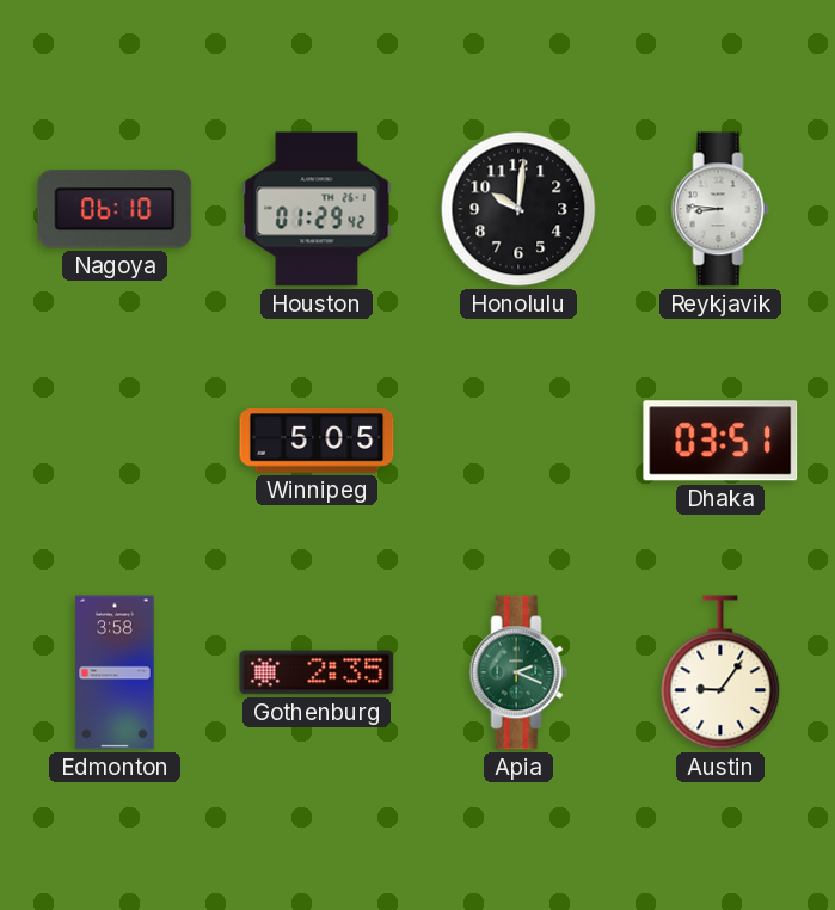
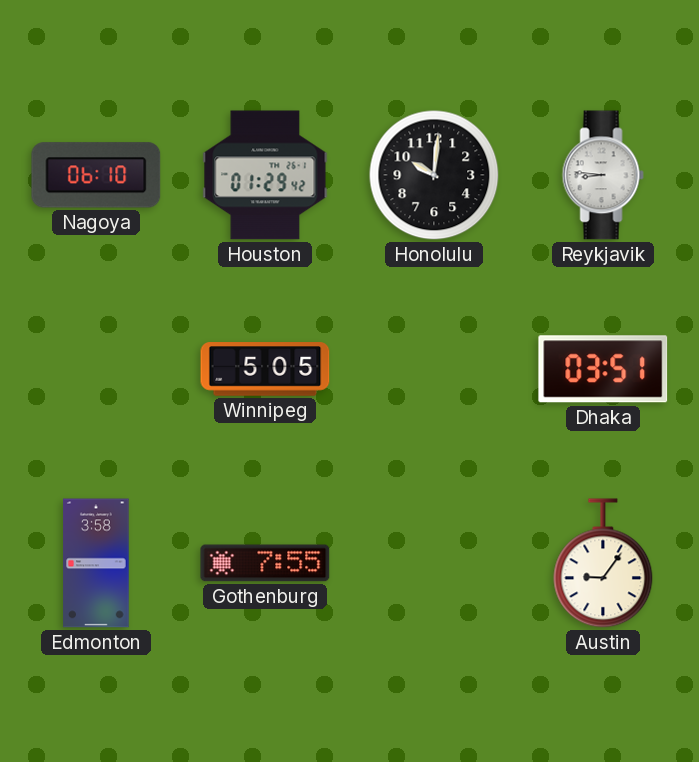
Gothenburg: 2:35 -> 7:55 (265, 563)
Apia: 2:19 -> none (518, 672)
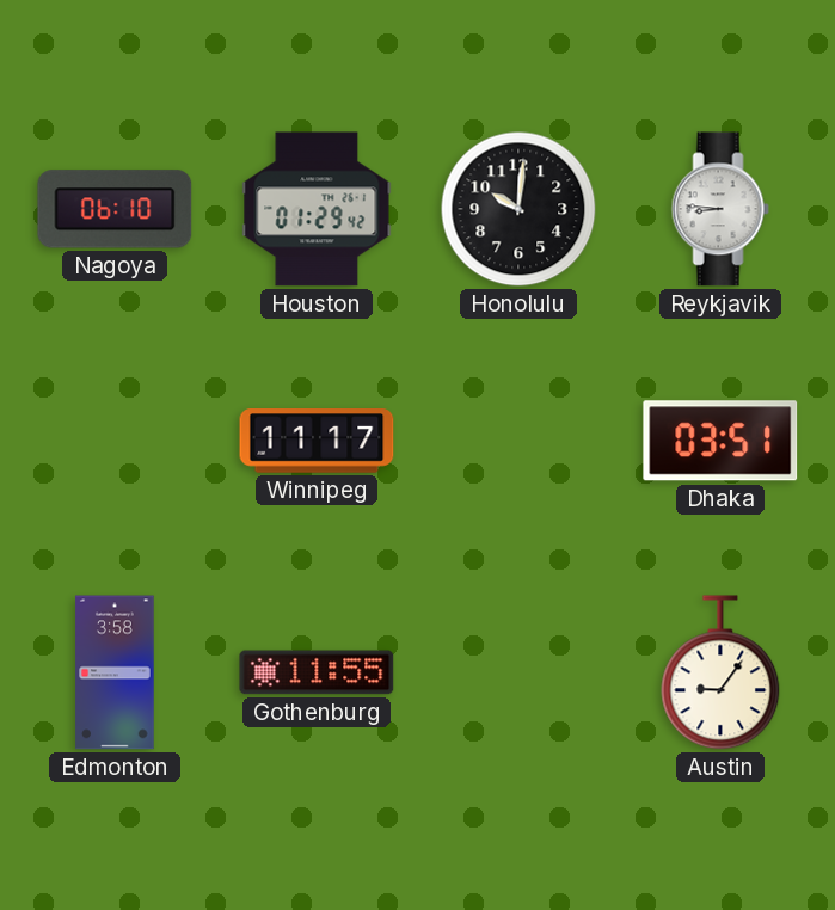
Winnipeg: 5:05 -> 11:17 (317, 441)
Gothenburg: 7:55 -> 11:55 (317, 672)
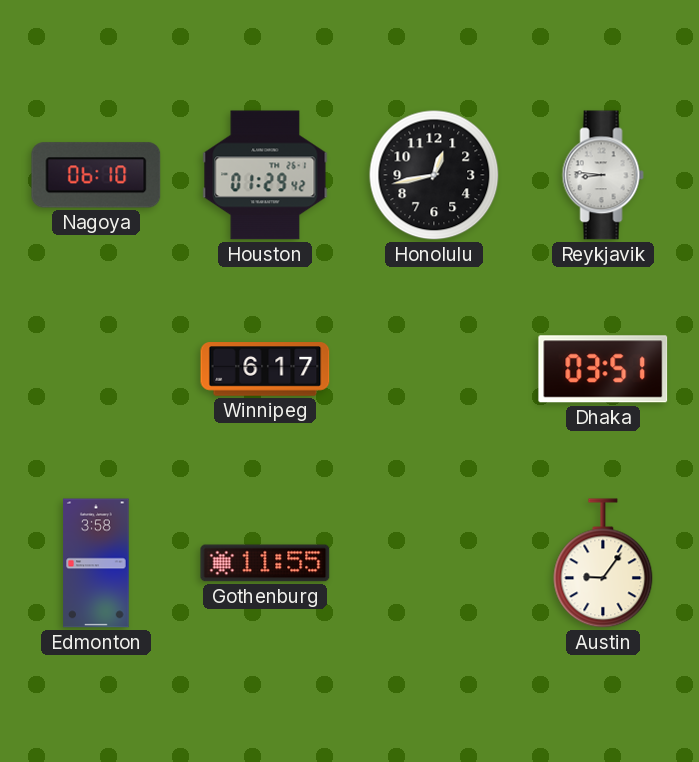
Honolulu: 10:01 -> 12:43 (434, 175)
Winnipeg: 11:17 -> 6:17 (265, 369)
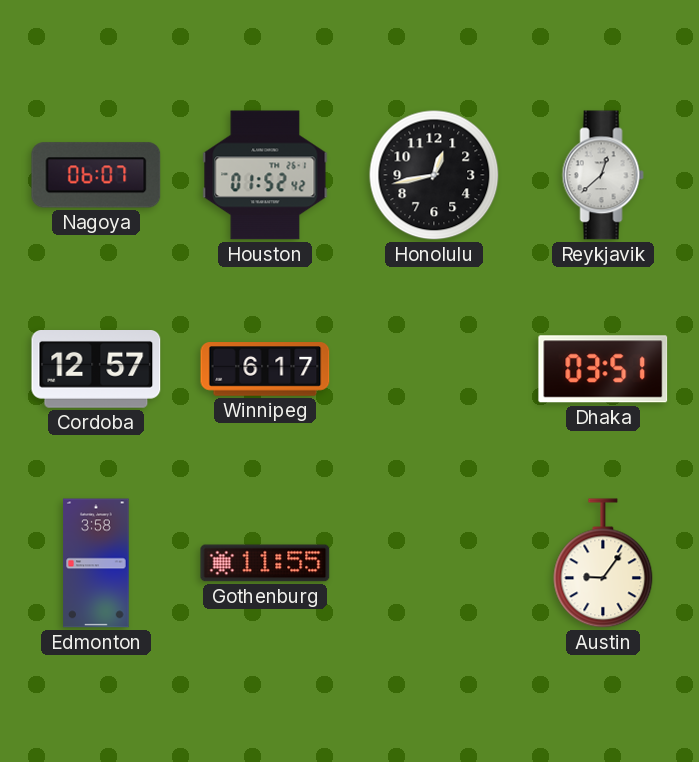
Nagoya: 06:10 -> 06:07 (96, 175)
Houston: 01:29 -> 01:52 (265, 175)
Reykjavik: 8:46 -> 12:38 (603, 175)
Cordoba: none -> 12:57 (96, 370)
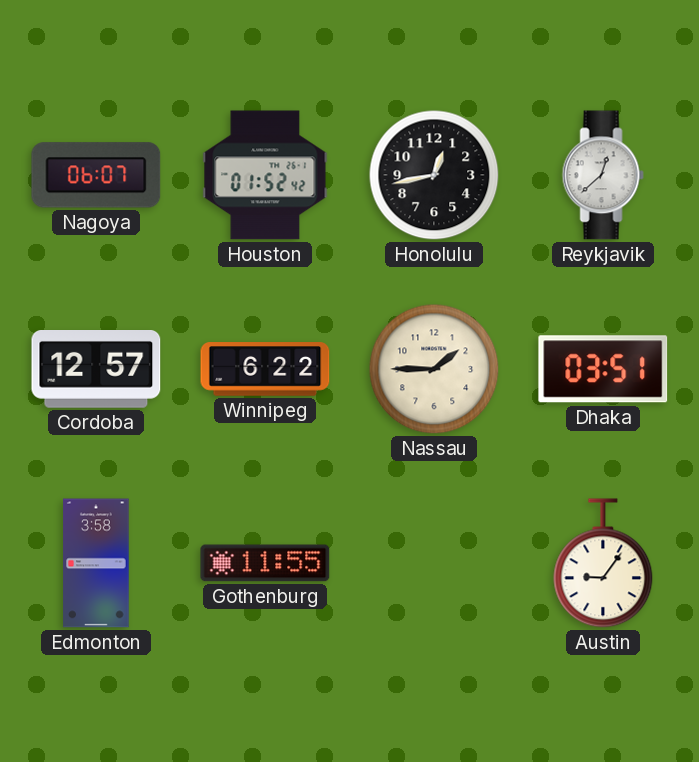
Winnipeg: 6:17 -> 6:22 (265, 369)
Nassau: none -> 1:45 (434, 369)
